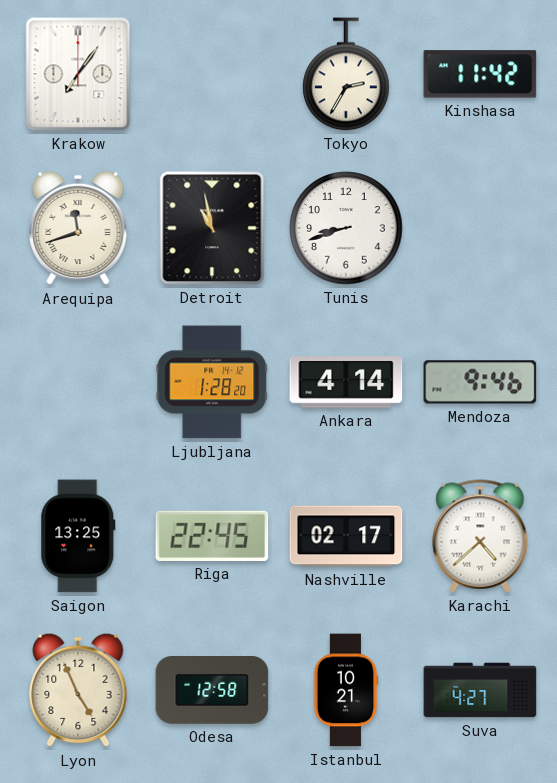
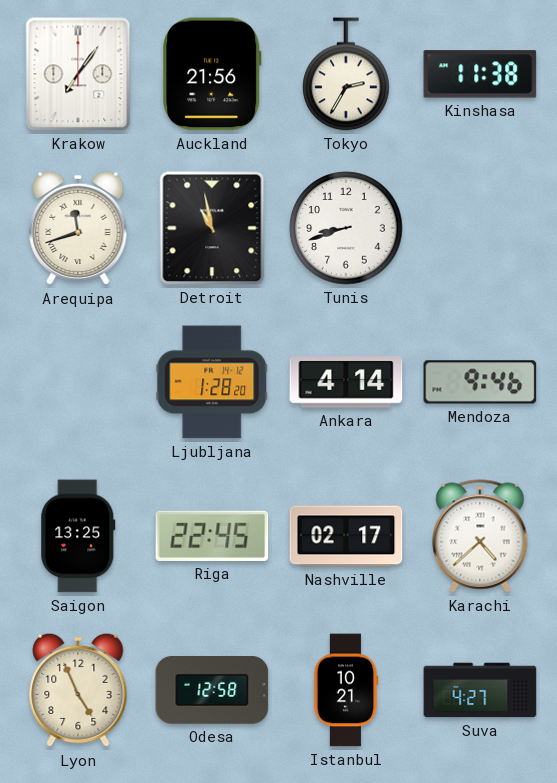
Auckland: none -> 21:56 (212, 74)
Kinshasa: 11:42 -> 11:38 (480, 74)
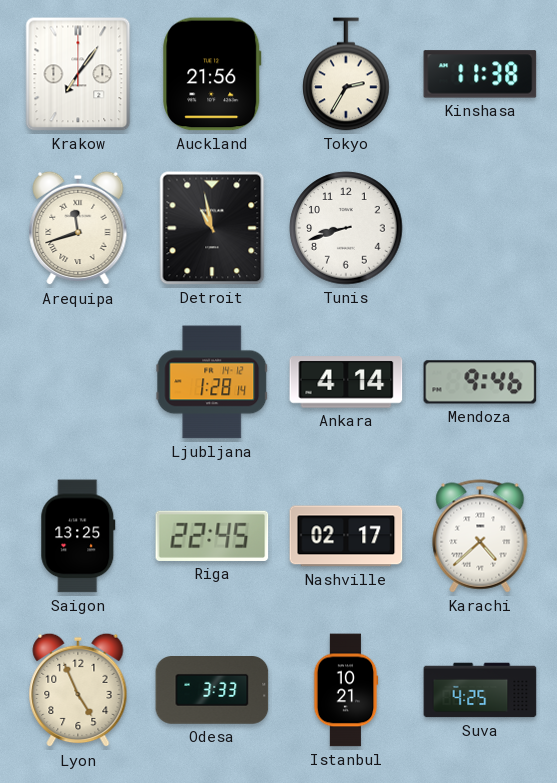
Ljubljana: 1:28:20 -> 1:28:14 (212, 382)
Odesa: 12:58 -> 3:33 (212, 691)
Suva: 4:27 -> 4:25 (480, 690)
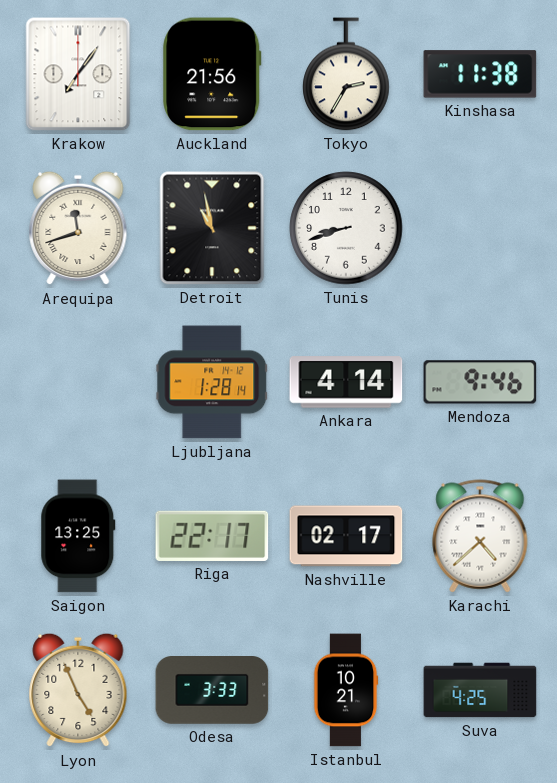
Riga: 22:45 -> 22:17 (212, 536)
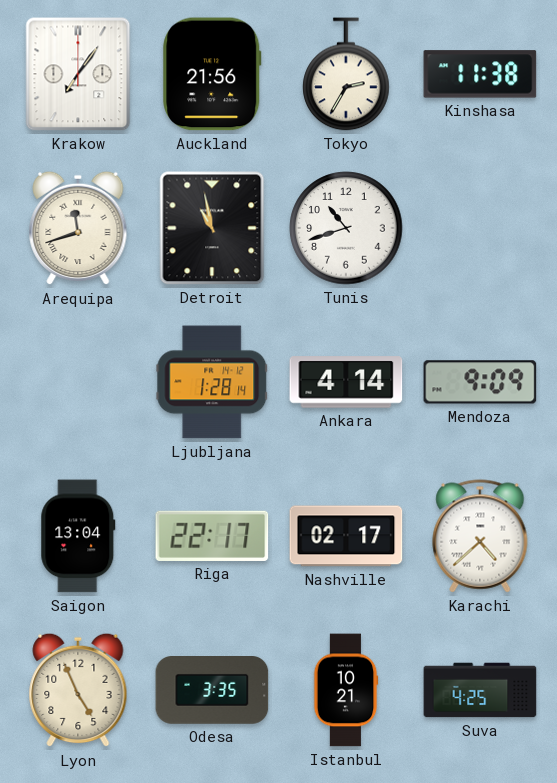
Tunis: 8:42 -> 10:42 (346, 228)
Mendoza: 9:46 -> 9:09 (480, 382)
Saigon: 13:25 -> 13:04 (78, 536)
Odesa: 3:33 -> 3:35 (212, 691)
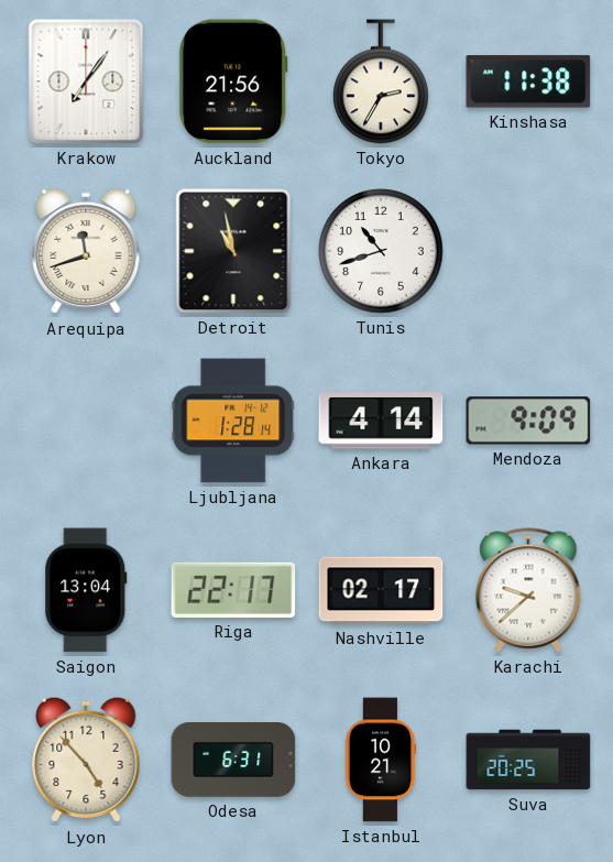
Karachi: 4:38 -> 9:38 (528, 590)
Lyon: 4:56 -> 4:53 (86, 760)
Odesa: 3:35 -> 6:31 (233, 761)
Suva: 4:25 -> 20:25 (528, 760)
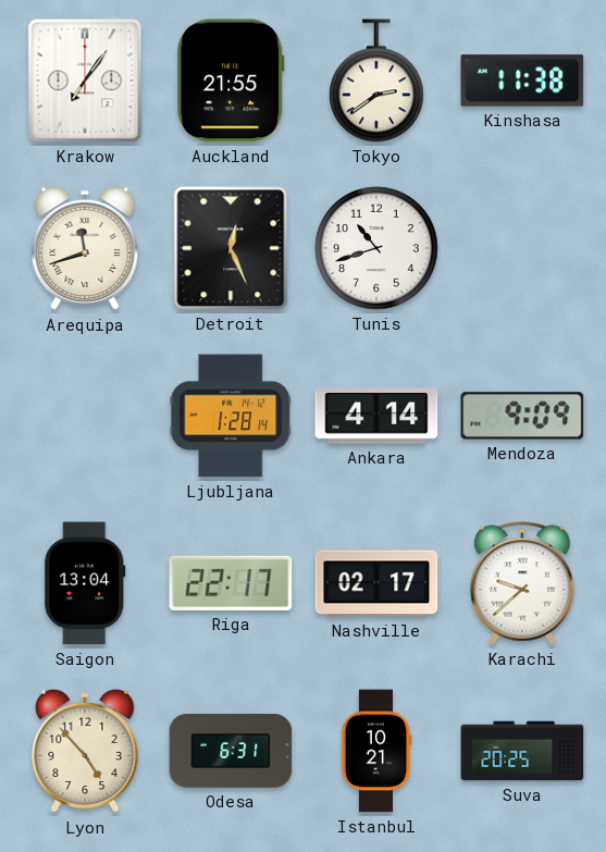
Auckland: 21:56 -> 21:55 (231, 81)
Tokyo: 2:35 -> 2:39 (376, 81)
Detroit: 10:58 -> 12:26 (231, 248)
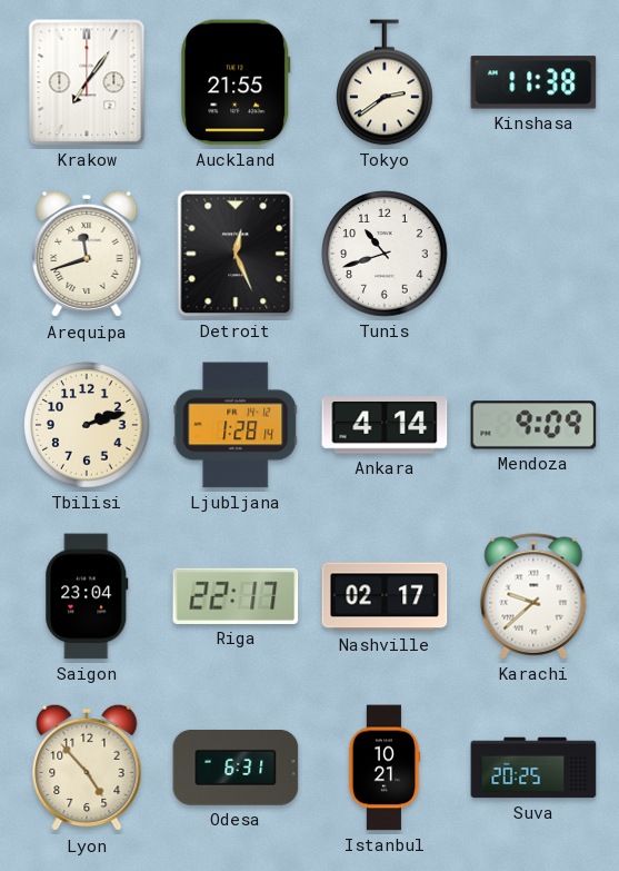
Tbilisi: none -> 2:12 (87, 425)
Saigon: 13:04 -> 23:04 (87, 596)
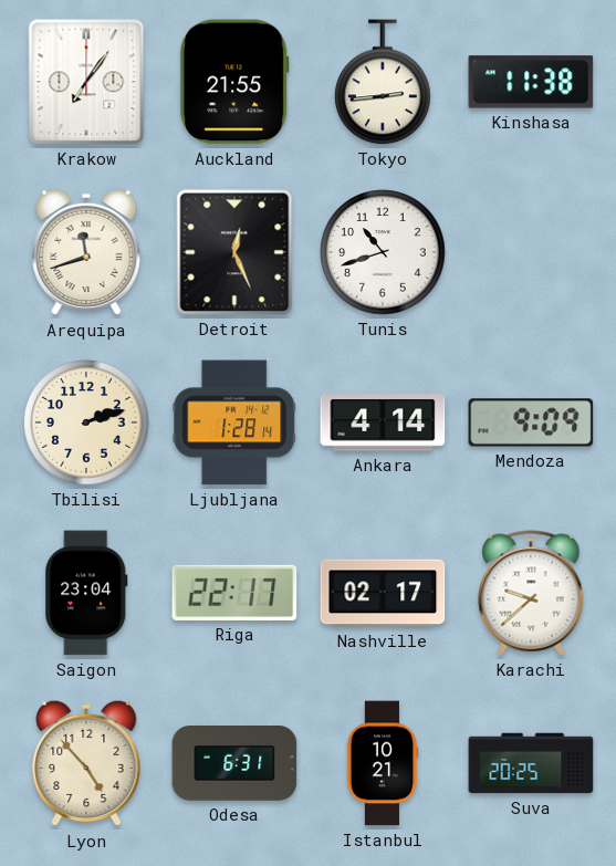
Tokyo: 2:39 -> 2:44 (383, 82)
